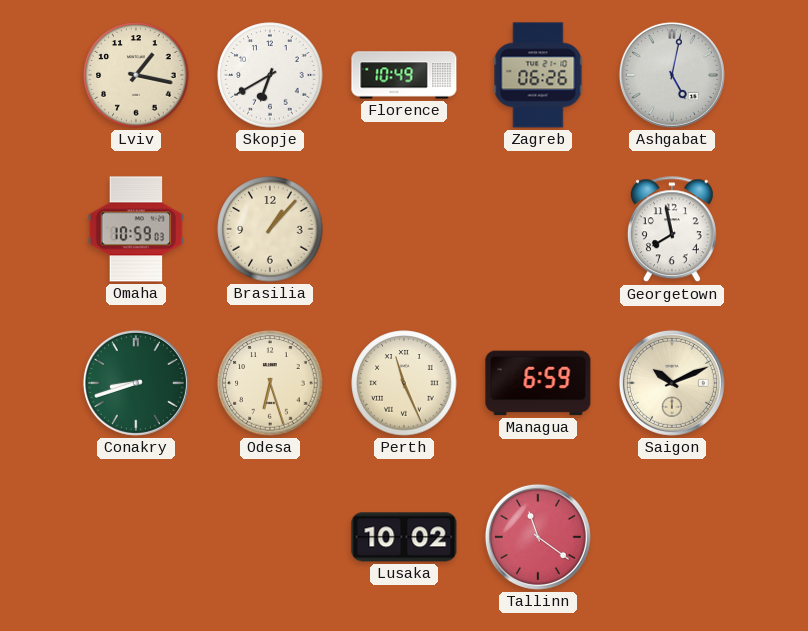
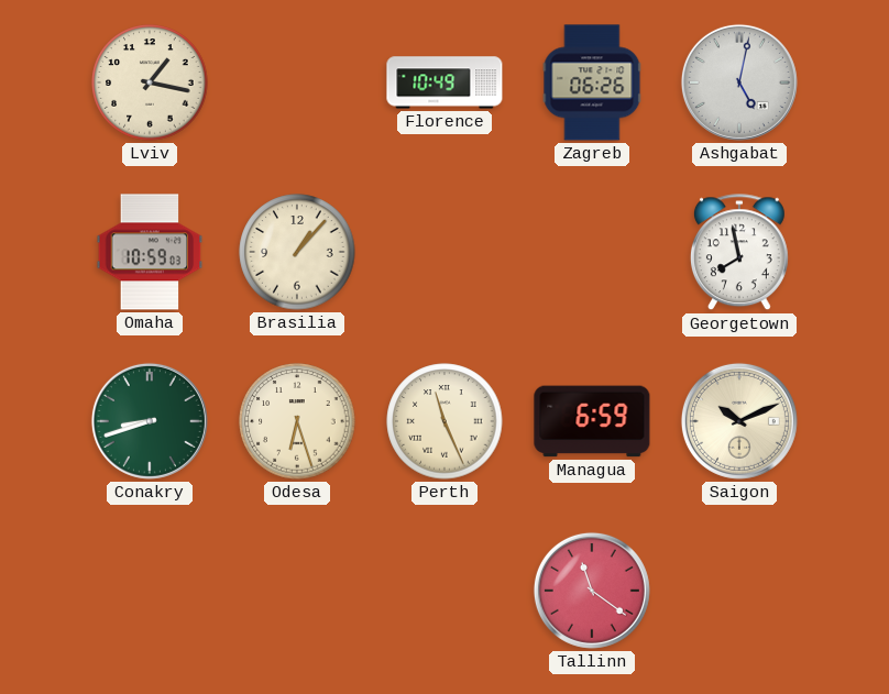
Skopje: 6:40 -> none (270, 75)
Lusaka: 10:02 -> none (404, 537)
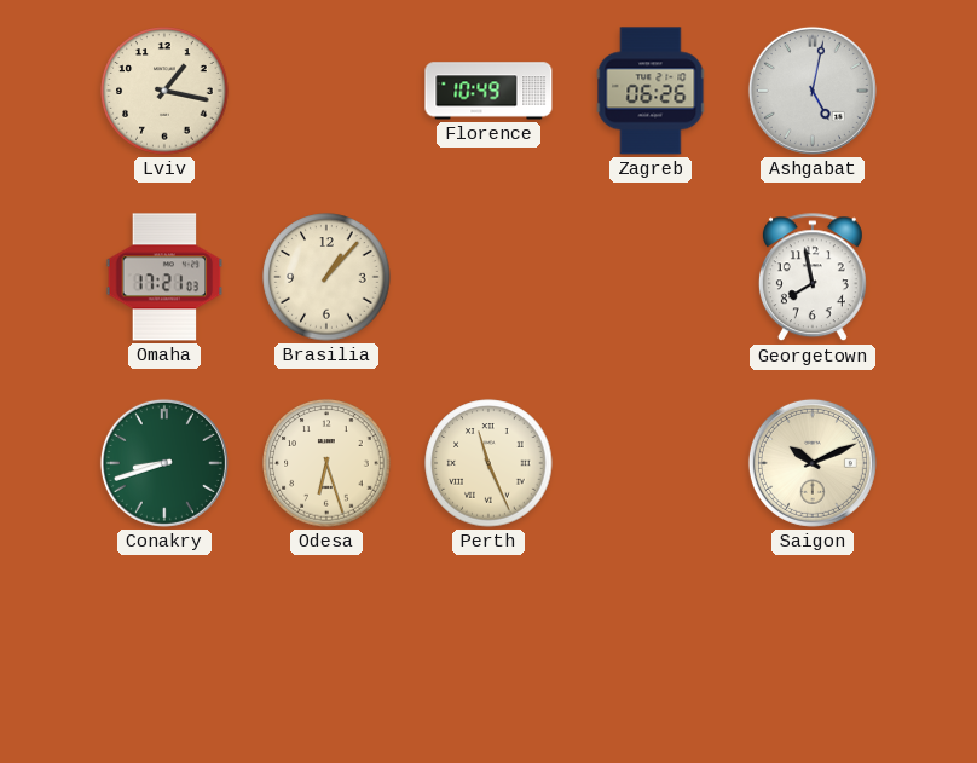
Omaha: 10:59 -> 17:21 (164, 277)
Managua: 6:59 -> none (592, 421)
Tallinn: 11:21 -> none (592, 591)
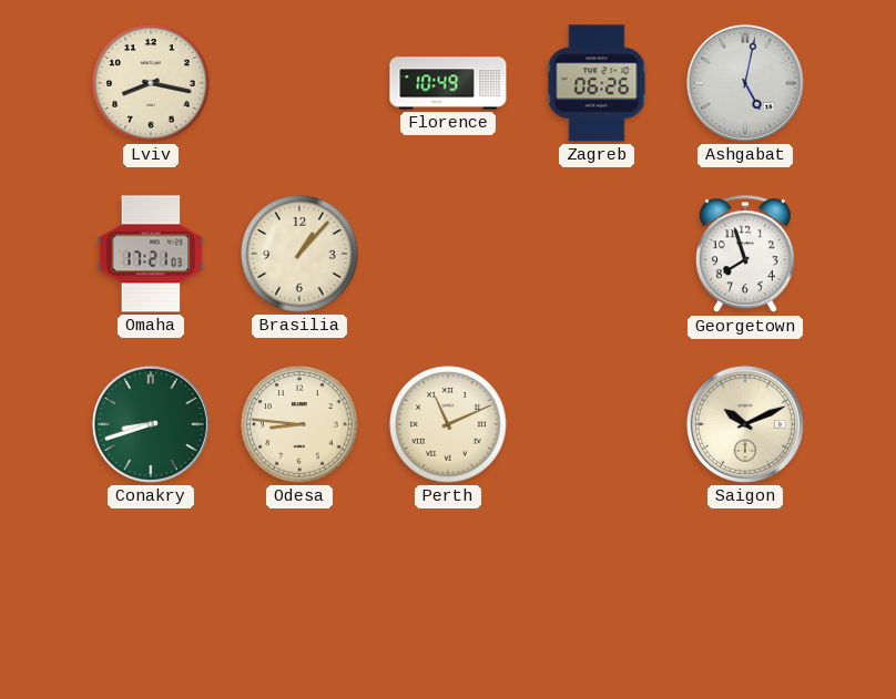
Lviv: 1:17 -> 8:17 (151, 83)
Georgetown: 7:58 -> 7:57 (745, 255)
Odesa: 6:27 -> 8:46 (299, 424)
Perth: 11:26 -> 11:11 (448, 424)
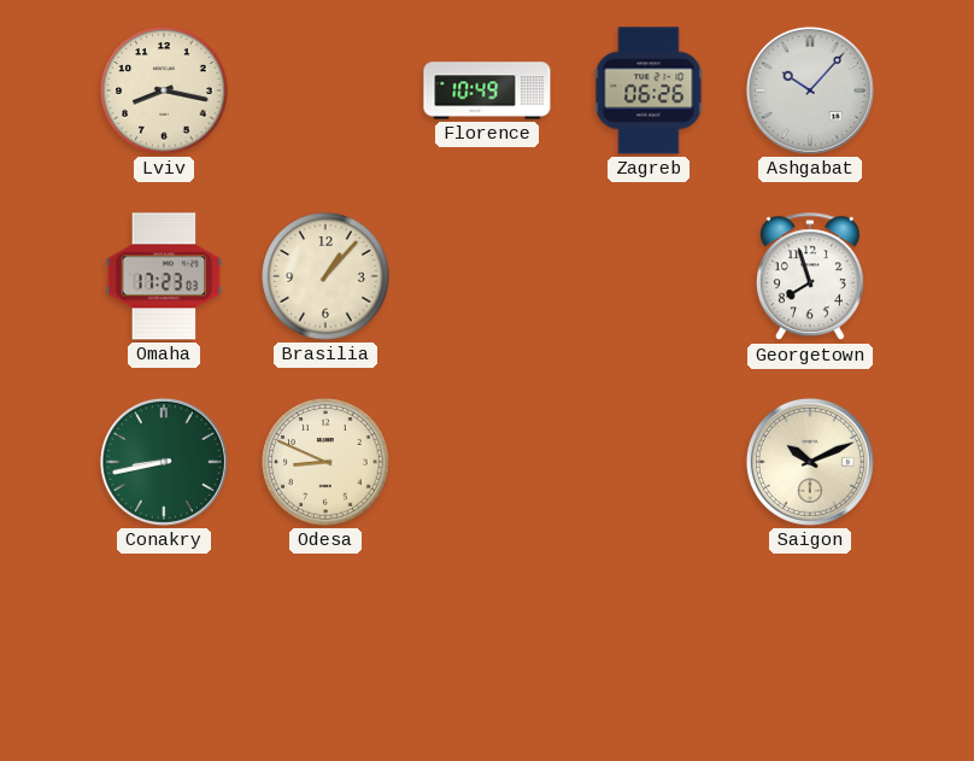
Ashgabat: 5:02 -> 10:07 (810, 90)
Omaha: 17:21 -> 17:23 (164, 276)
Conakry: 8:42 -> 8:43 (164, 462)
Odesa: 8:46 -> 8:49 (325, 462)
Perth: 11:11 -> none (448, 424)
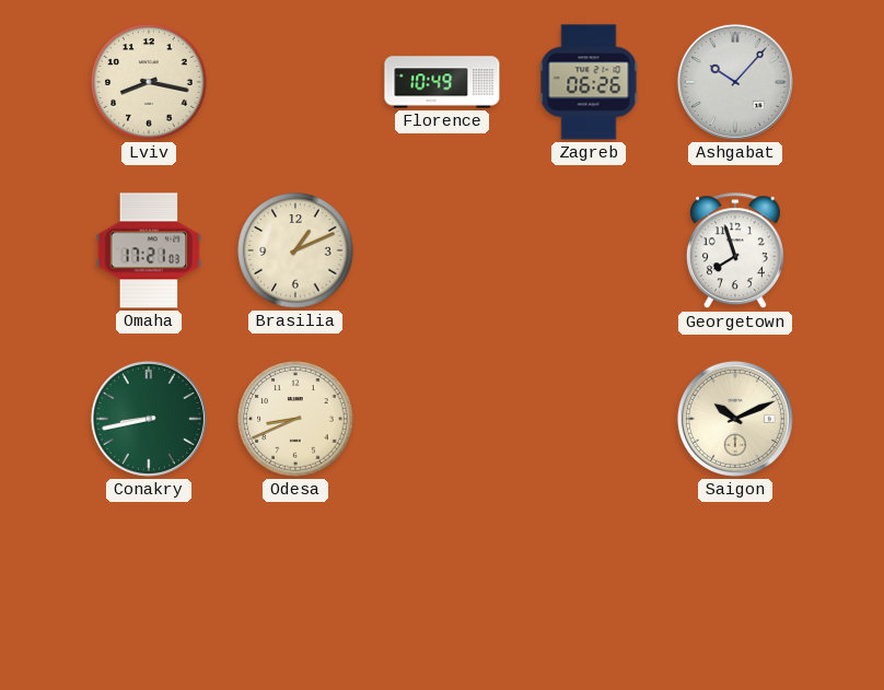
Omaha: 17:23 -> 17:21 (149, 250)
Brasilia: 1:07 -> 1:11 (295, 250)
Odesa: 8:49 -> 8:41 (295, 419)
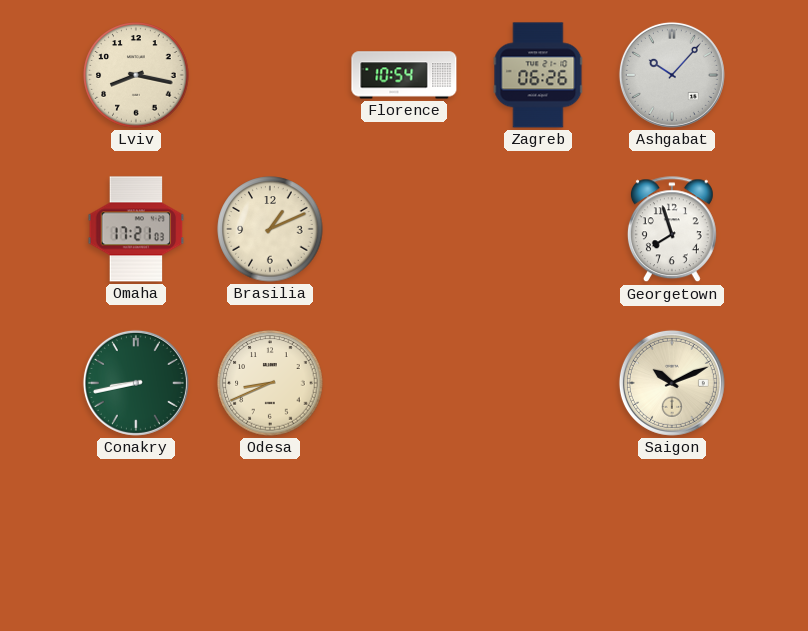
Florence: 10:49 -> 10:54 (404, 75)
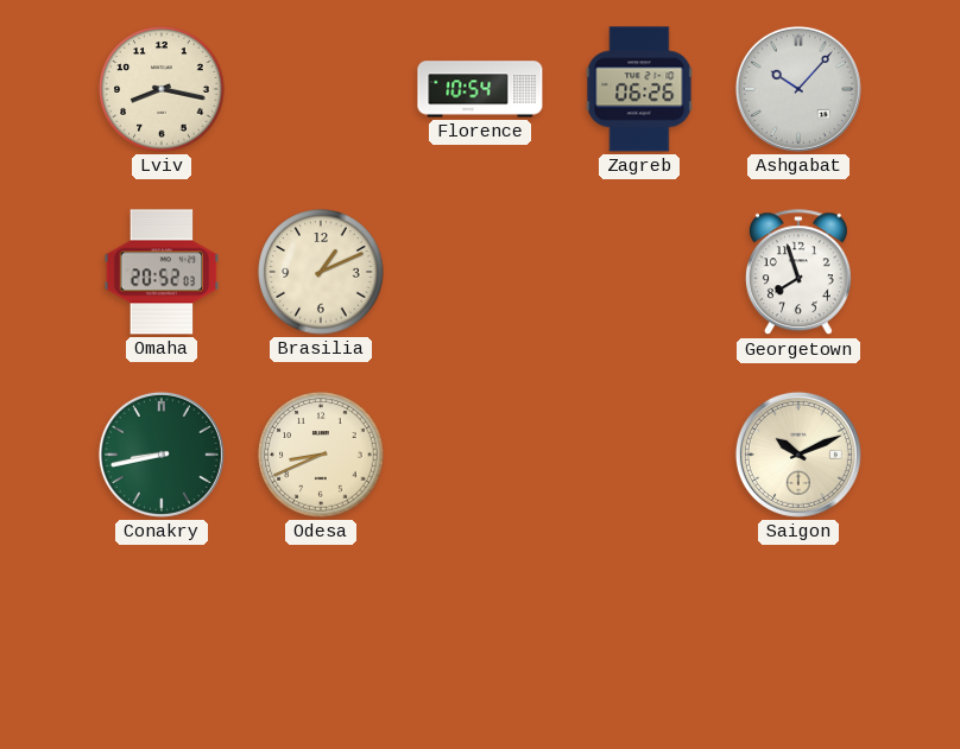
Omaha: 17:21 -> 20:52 (162, 272)
